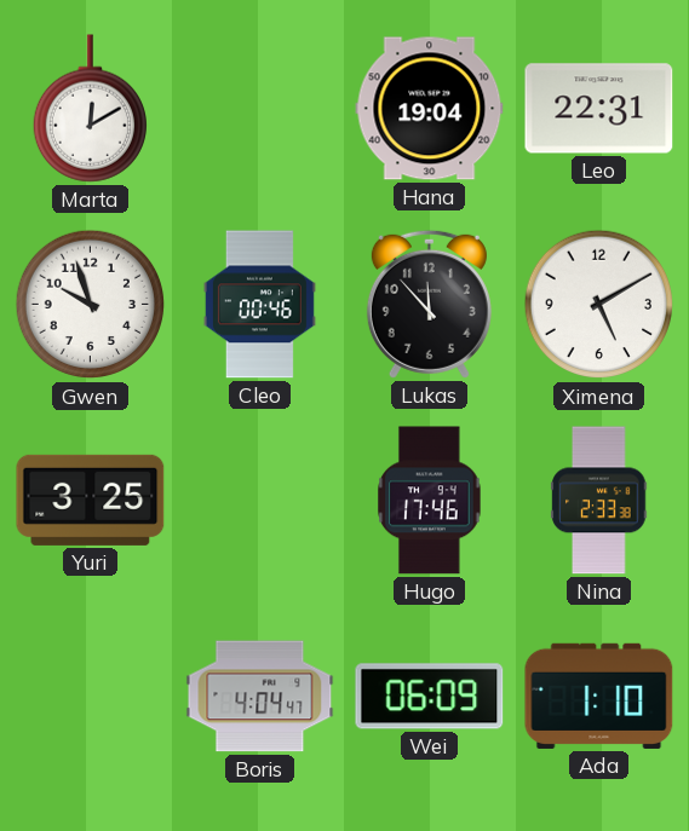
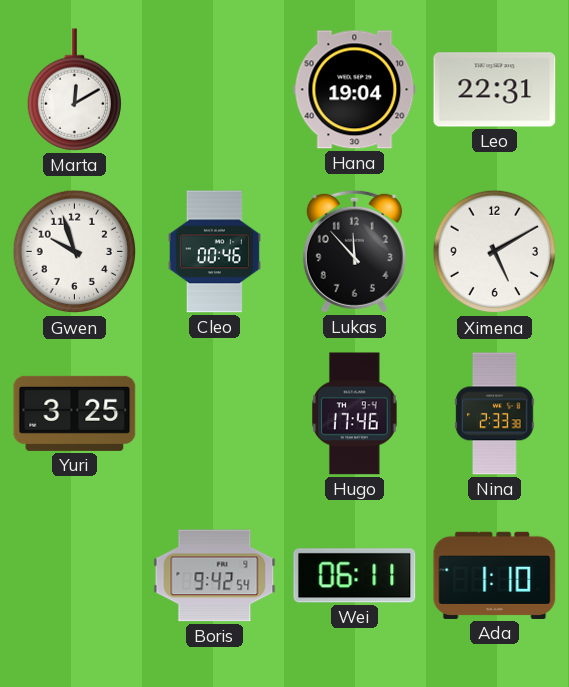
Boris: 4:04 -> 9:42 (215, 576)
Wei: 06:09 -> 06:11 (355, 576)
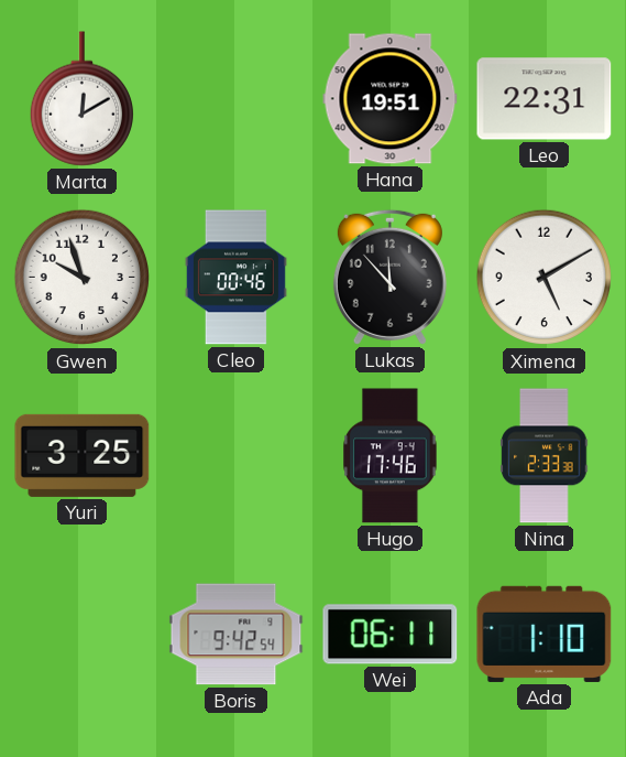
Hana: 19:04 -> 19:51 (391, 99)
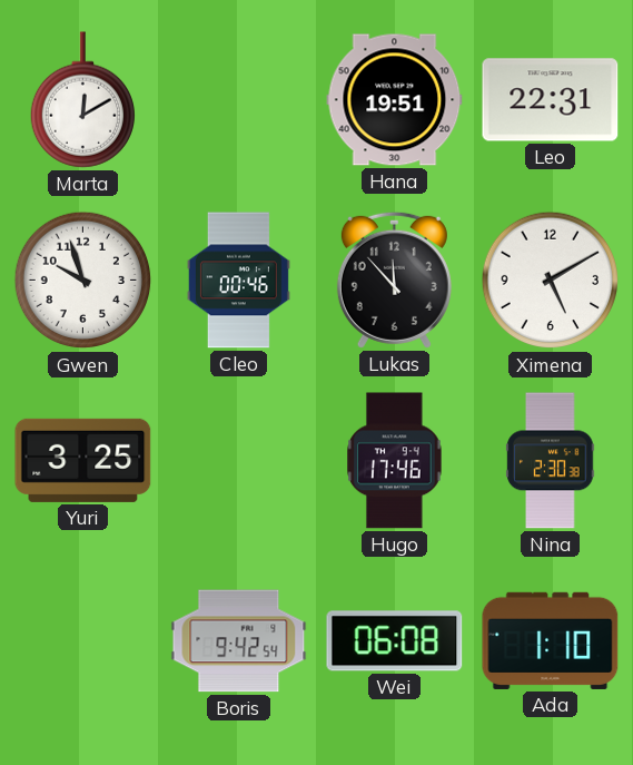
Nina: 2:33 -> 2:30 (551, 461)
Wei: 06:11 -> 06:08 (395, 641)
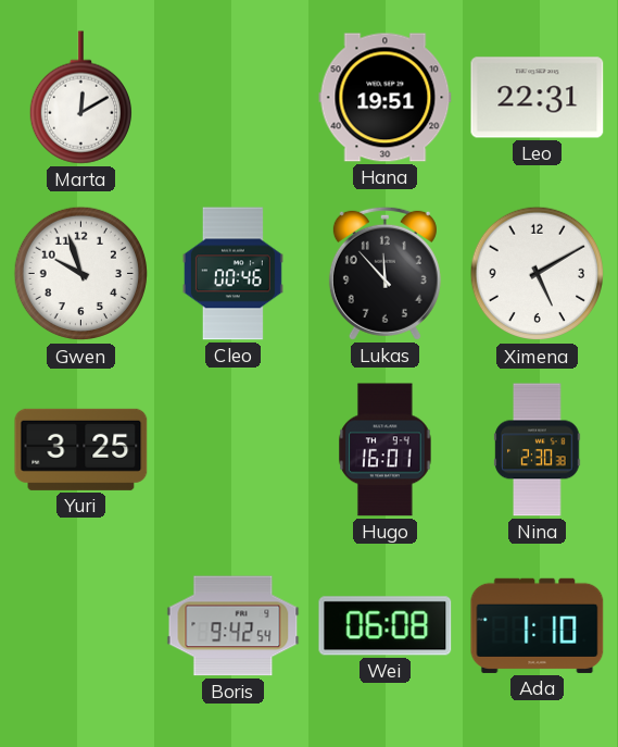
Hugo: 17:46 -> 16:01 (386, 450)
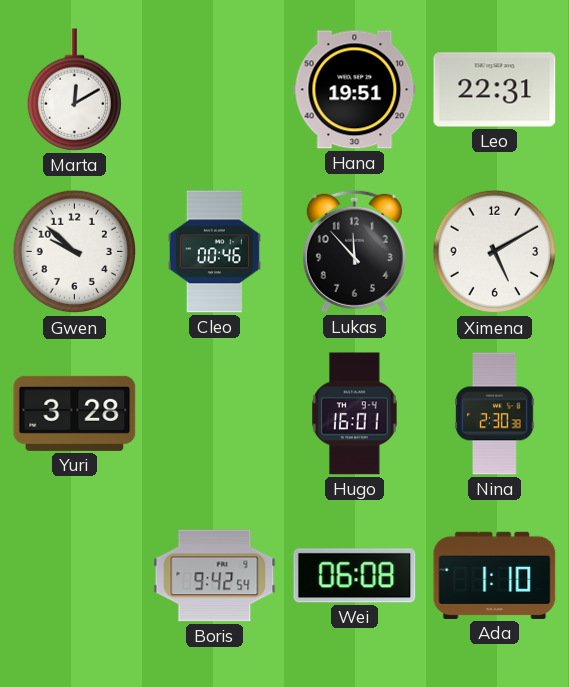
Gwen: 9:57 -> 9:52 (75, 252)
Yuri: 3:25 -> 3:28 (75, 413)
